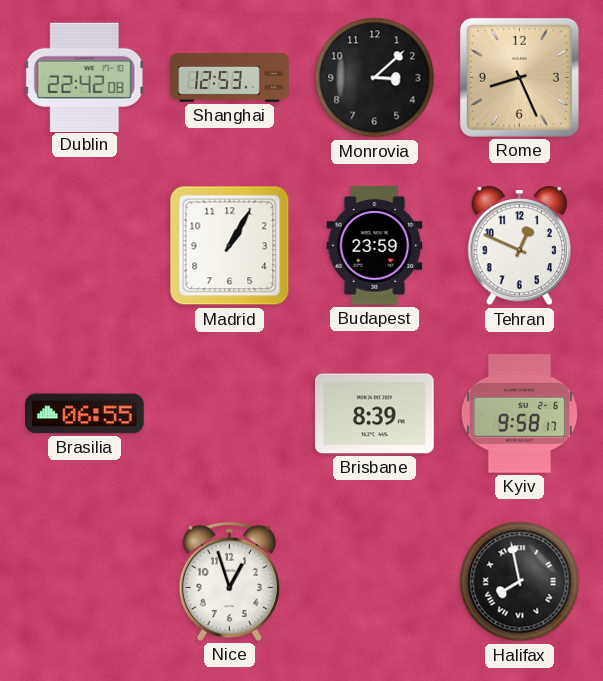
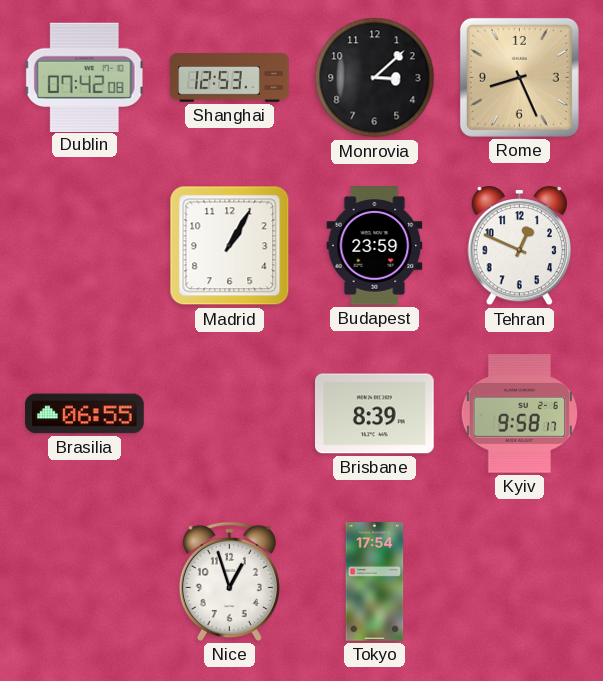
Dublin: 22:42 -> 07:42 (85, 77)
Tokyo: none -> 17:54 (375, 582)
Halifax: 7:58 -> none (520, 582)
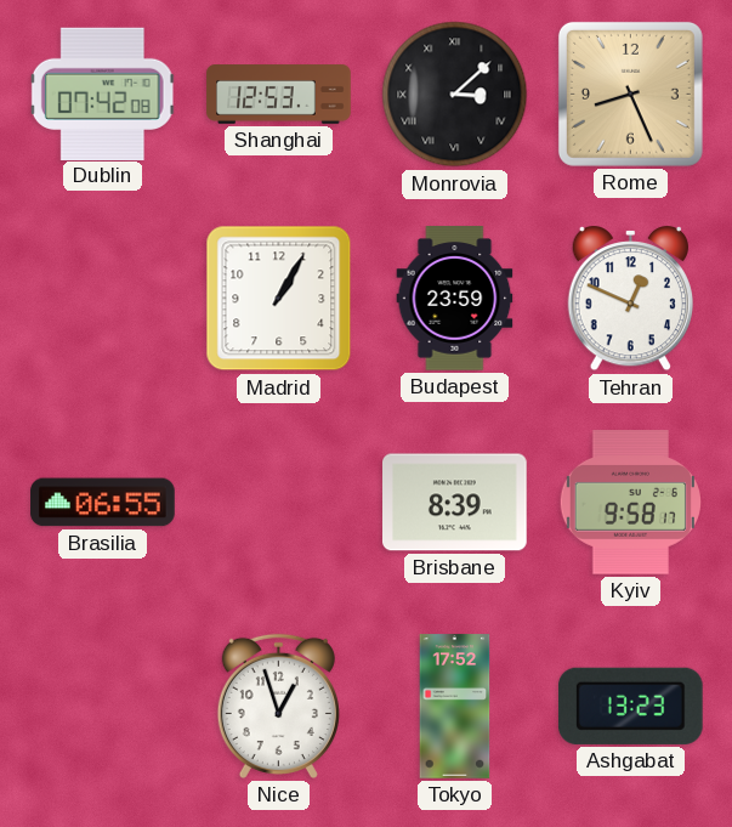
Monrovia numerals: Arabic -> Roman (455, 95)
Tokyo: 17:54 -> 17:52 (455, 707)
Ashgabat: none -> 13:23 (630, 706)
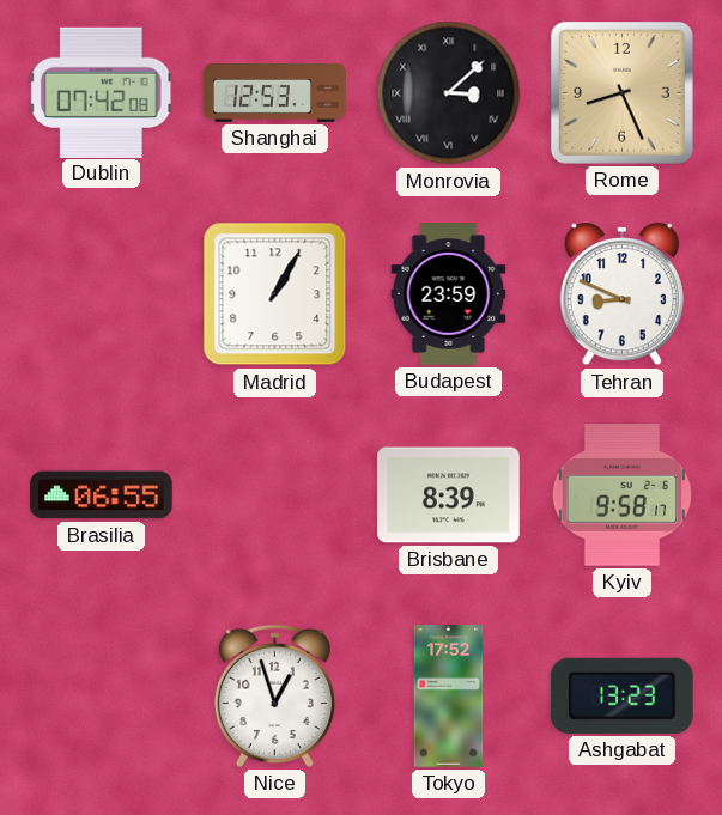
Tehran: 12:49 -> 8:49 (621, 294)
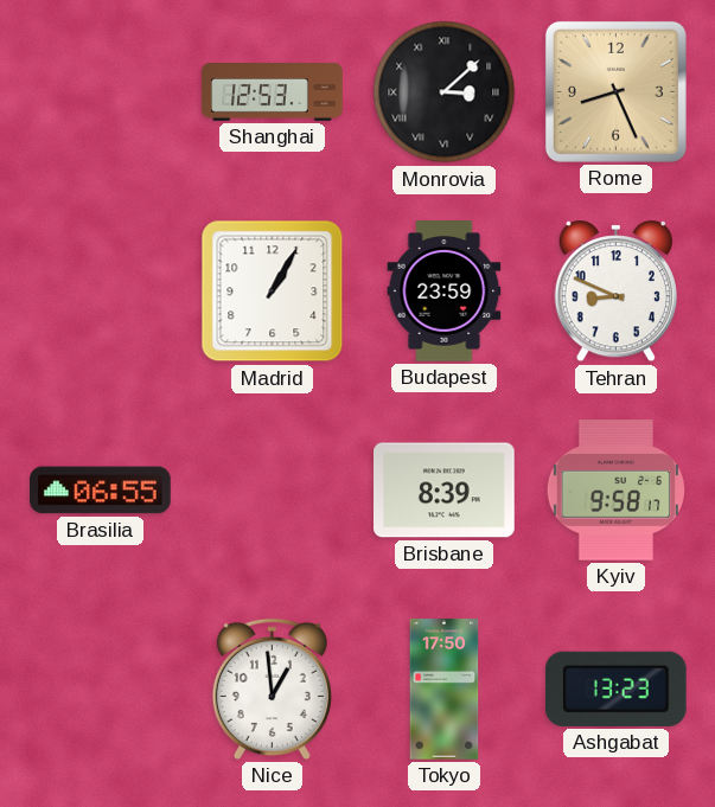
Dublin: 07:42 -> none (102, 92)
Nice: 12:57 -> 12:59 (272, 688)
Tokyo: 17:52 -> 17:50 (445, 690)
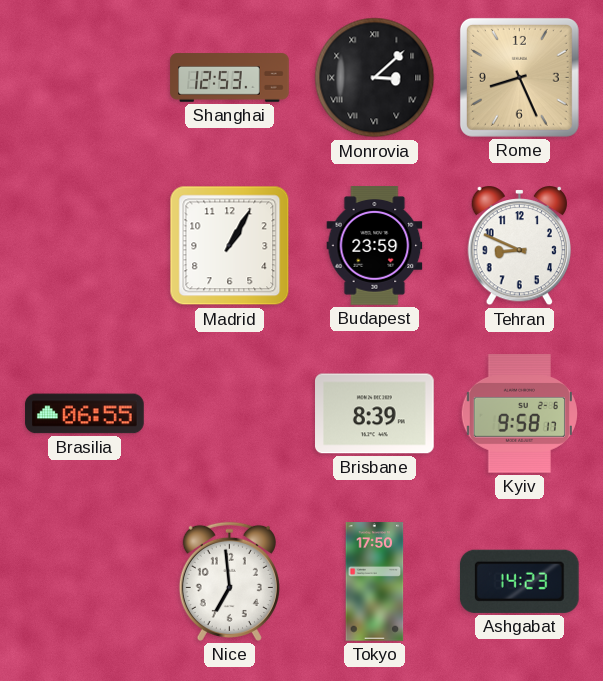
Nice: 12:59 -> 6:59 (229, 581)
Ashgabat: 13:23 -> 14:23 (519, 581)
